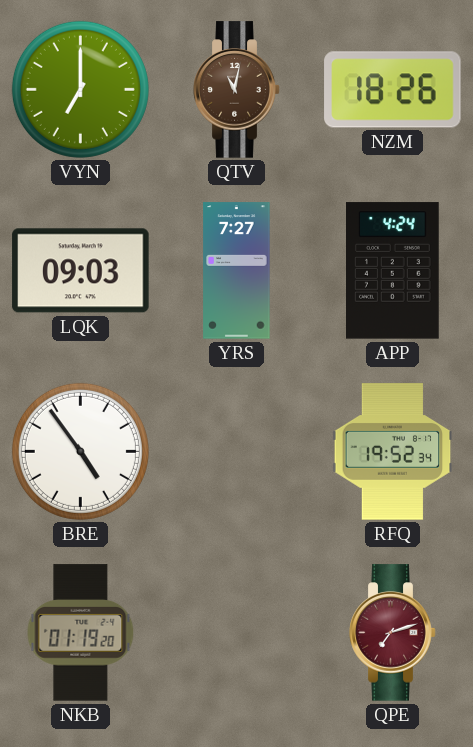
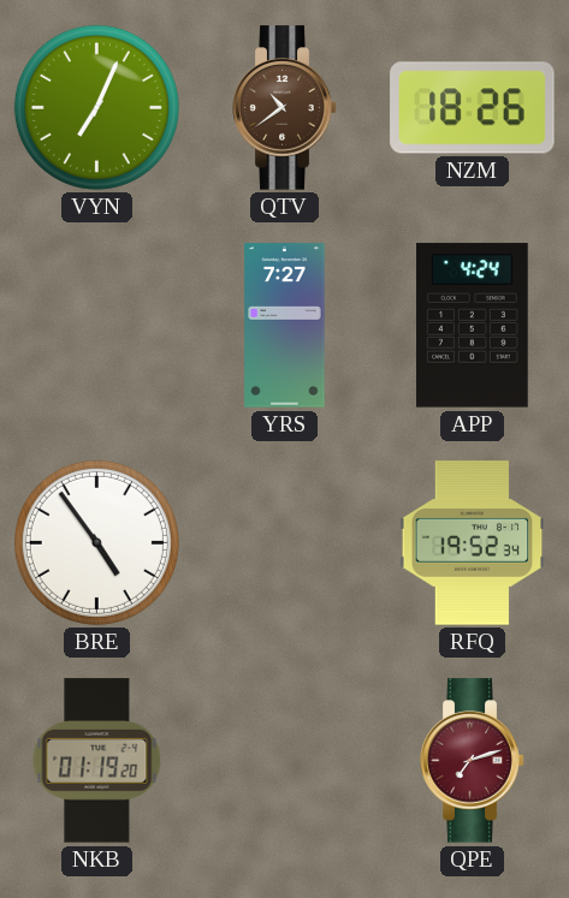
VYN: 7:00 -> 7:04 (96, 107)
QTV: 11:02 -> 10:39 (285, 108)
LQK: 09:03 -> none (81, 271)
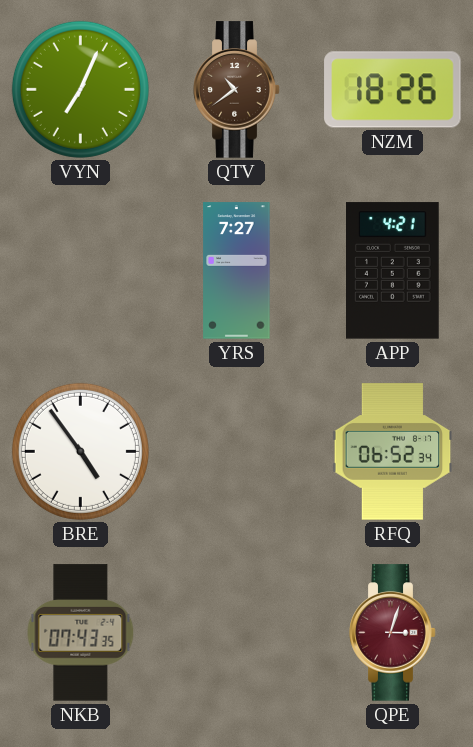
APP: 4:24 -> 4:21 (393, 271)
RFQ: 19:52 -> 06:52 (393, 452)
NKB: 01:19 -> 07:43 (81, 633)
QPE: 7:12 -> 3:03 (393, 633)
